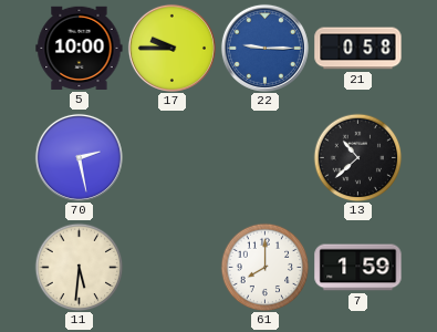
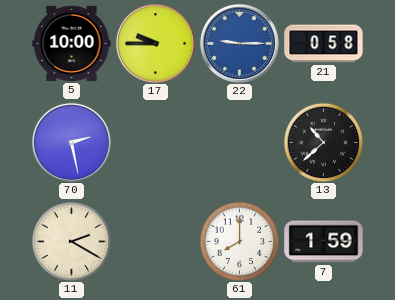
11: 5:31 -> 2:20 (71, 241)
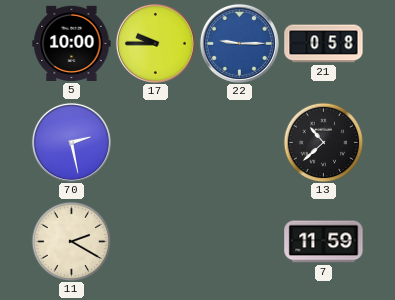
61: 8:00 -> none (239, 241)
7: 1:59 -> 11:59 (324, 242)
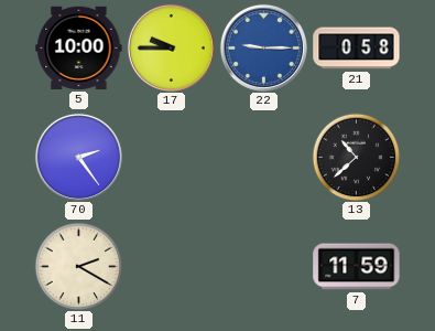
70: 2:28 -> 2:24 (78, 157)
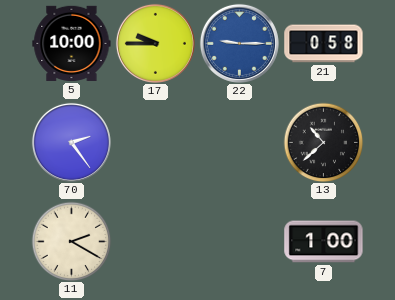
7: 11:59 -> 1:00 (324, 242)
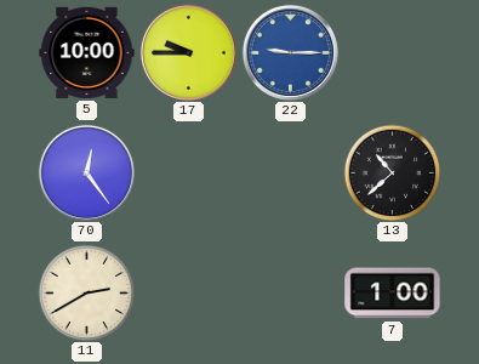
21: 0:58 -> none (324, 44)
70: 2:24 -> 12:24 (86, 172)
11: 2:20 -> 2:40 (86, 292)
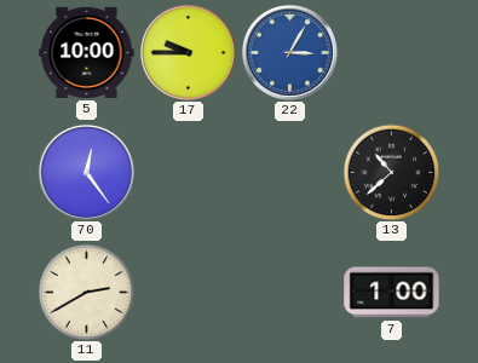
22: 9:15 -> 3:05 (289, 52)
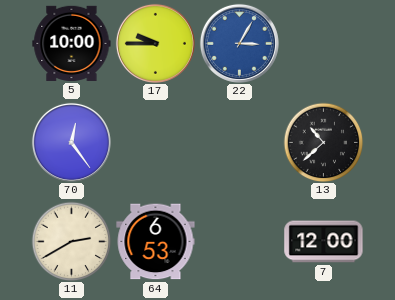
64: none -> 6:53 (156, 242)
7: 1:00 -> 12:00 (324, 242)
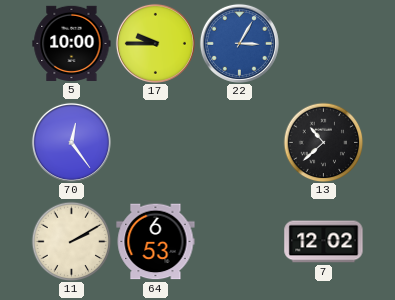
11: 2:40 -> 2:10 (71, 241)
7: 12:00 -> 12:02 (324, 242)
